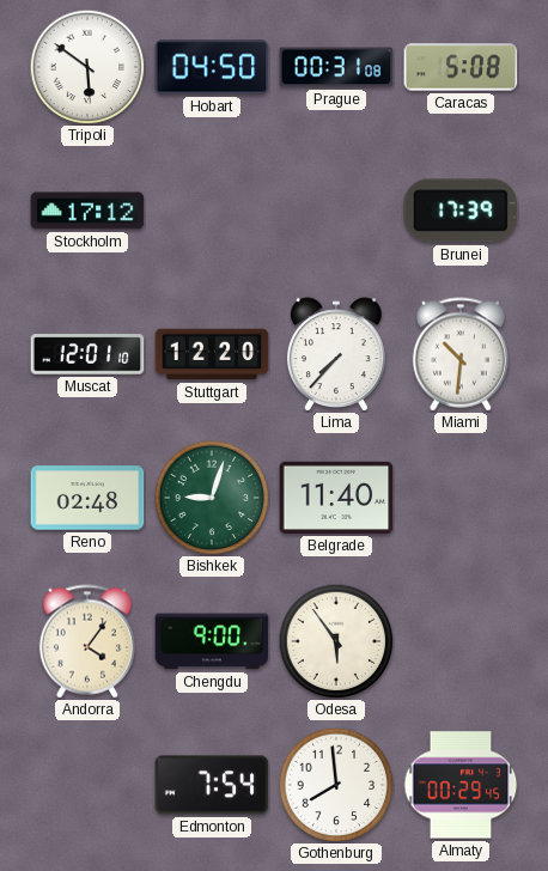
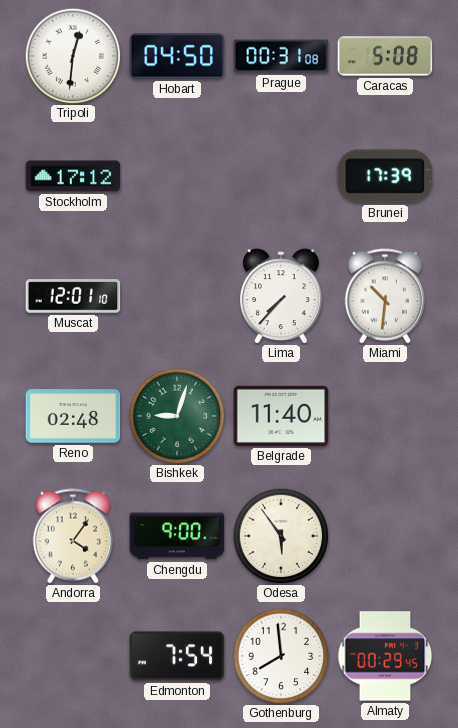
Tripoli: 5:51 -> 12:31 (73, 56)
Stuttgart: 12:20 -> none (212, 354)
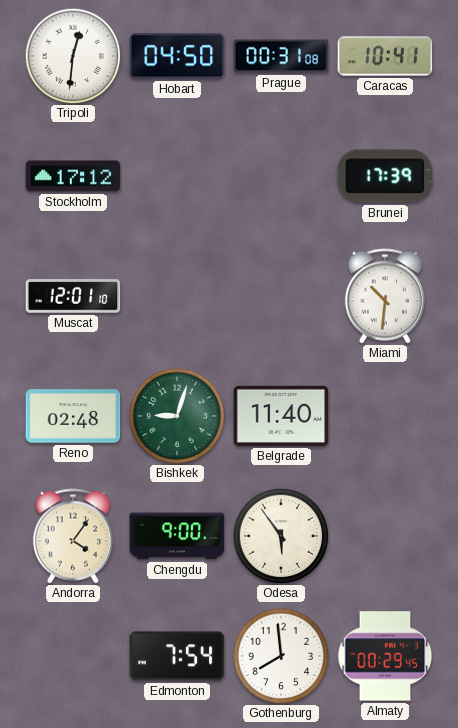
Caracas: 5:08 -> 10:41 (385, 56)
Lima: 7:37 -> none (281, 296)
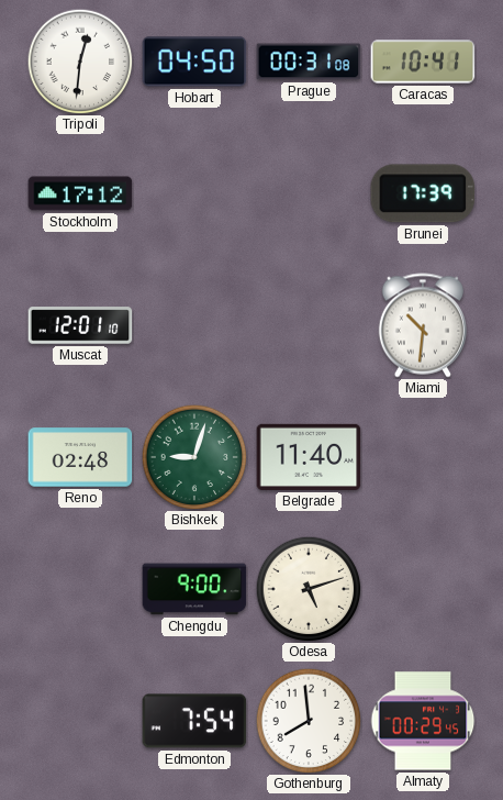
Andorra: 4:06 -> none (72, 536)
Odesa: 5:54 -> 5:12 (309, 589)
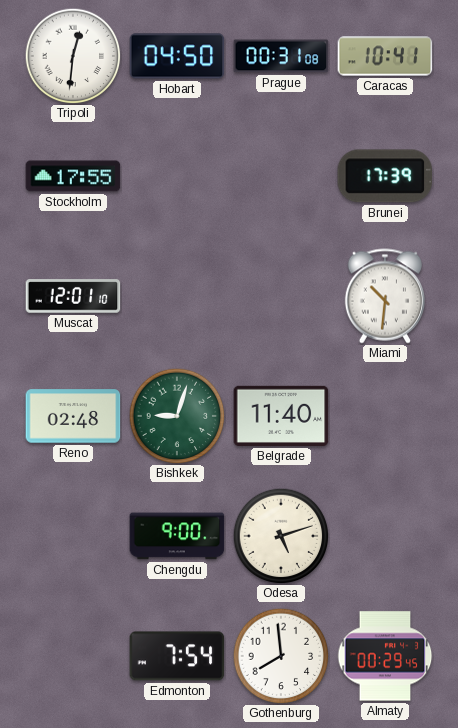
Stockholm: 17:12 -> 17:55 (73, 176)
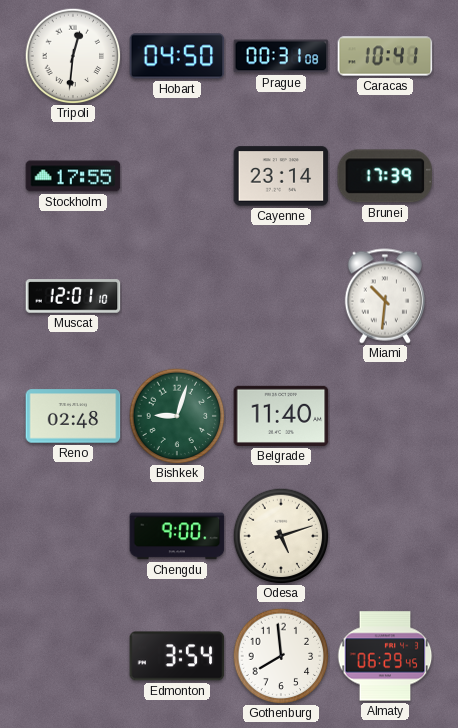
Cayenne: none -> 23:14 (281, 176)
Edmonton: 7:54 -> 3:54 (177, 656)
Almaty: 00:29 -> 06:29 (385, 656)
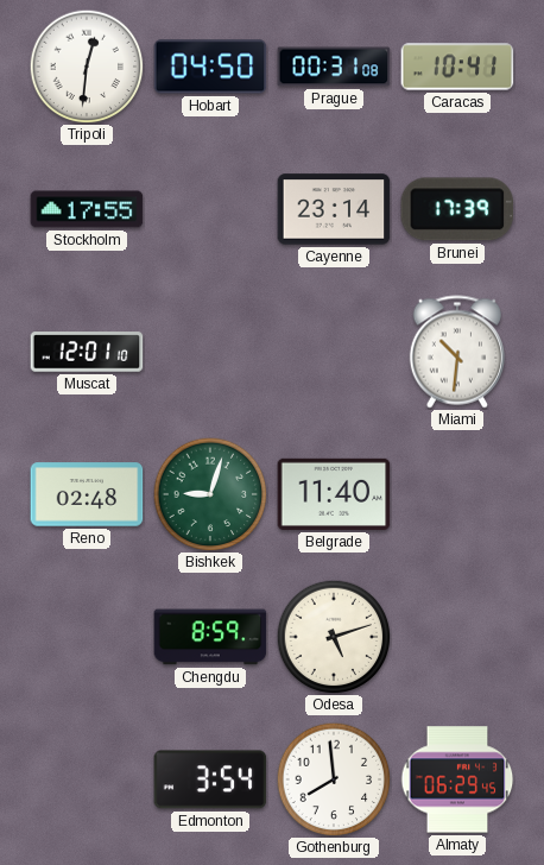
Chengdu: 9:00 -> 8:59 (210, 637)
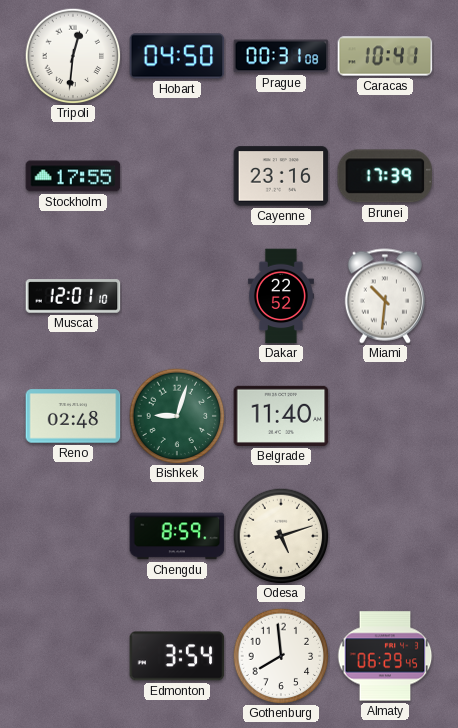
Cayenne: 23:14 -> 23:16 (281, 176)
Dakar: none -> 22:52 (281, 296)
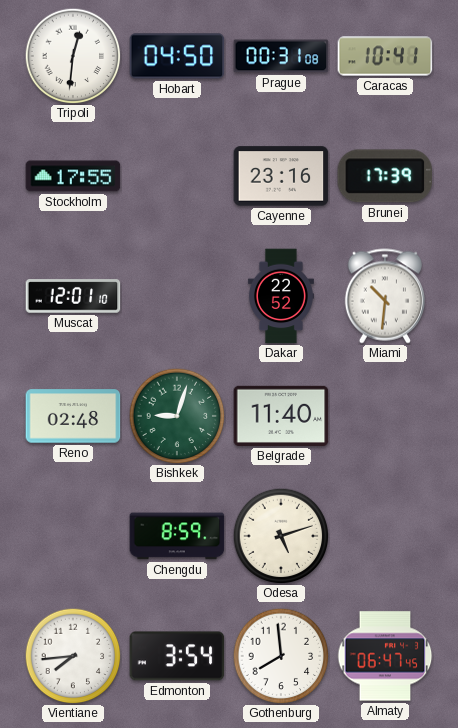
Vientiane: none -> 7:44 (73, 656)
Almaty: 06:29 -> 06:47 (385, 656)
